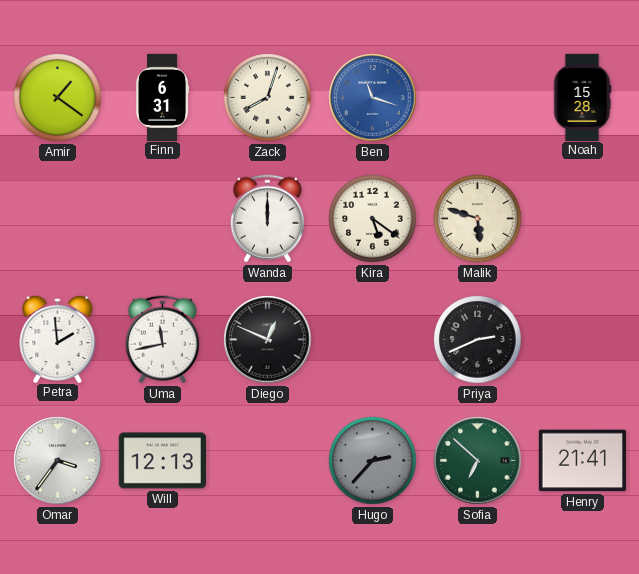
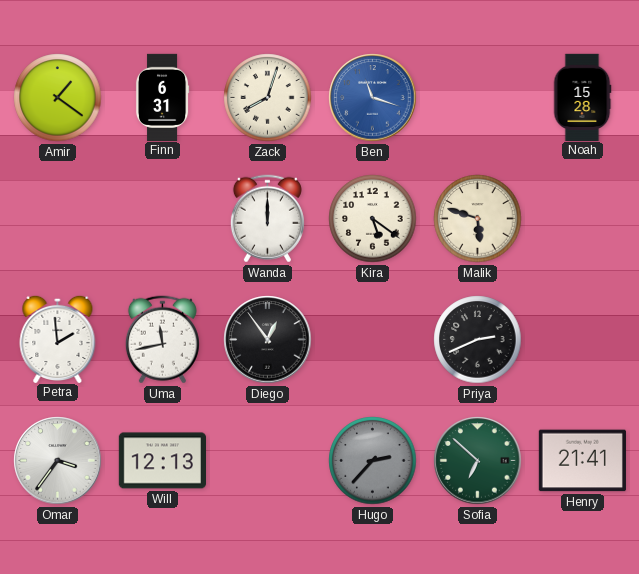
Diego: 12:49 -> 12:54 (268, 340)
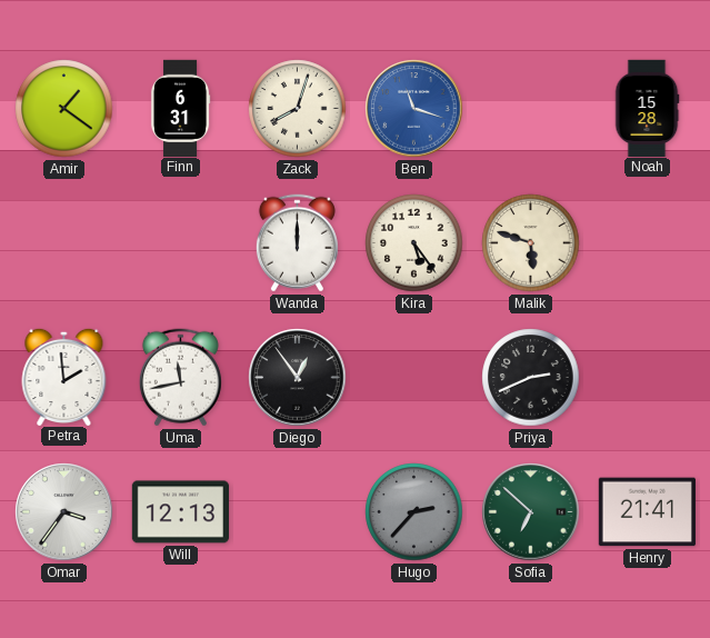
Kira: 5:21 -> 5:24 (414, 243)
